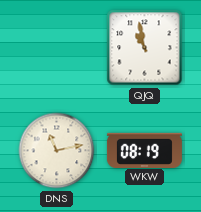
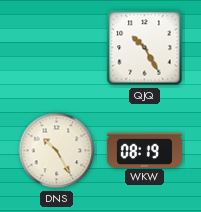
QJQ: 10:58 -> 10:25 (145, 48)
DNS: 11:13 -> 10:25 (57, 151)
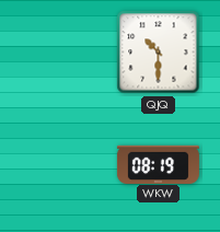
QJQ: 10:25 -> 10:30 (159, 53)
DNS: 10:25 -> none (57, 151)
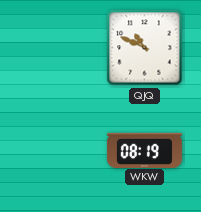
QJQ: 10:30 -> 10:49 (145, 48)
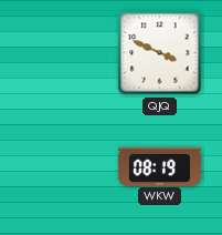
QJQ: 10:49 -> 3:49 (160, 53)
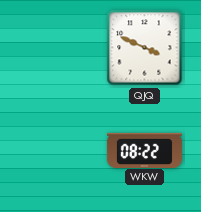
WKW: 08:19 -> 08:22 (144, 150)
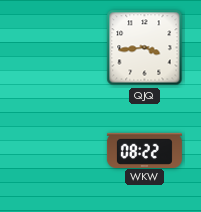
QJQ: 3:49 -> 3:44 (145, 48)
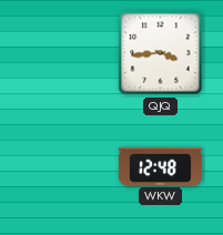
WKW: 08:22 -> 12:48 (160, 166)
